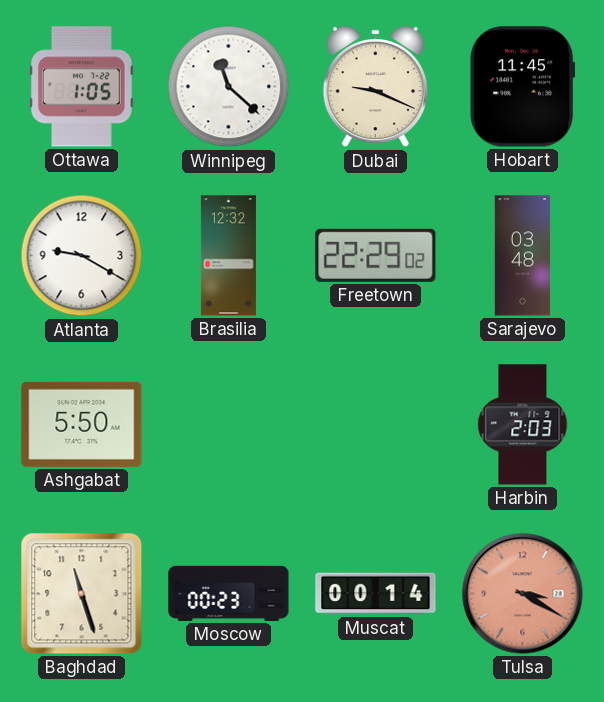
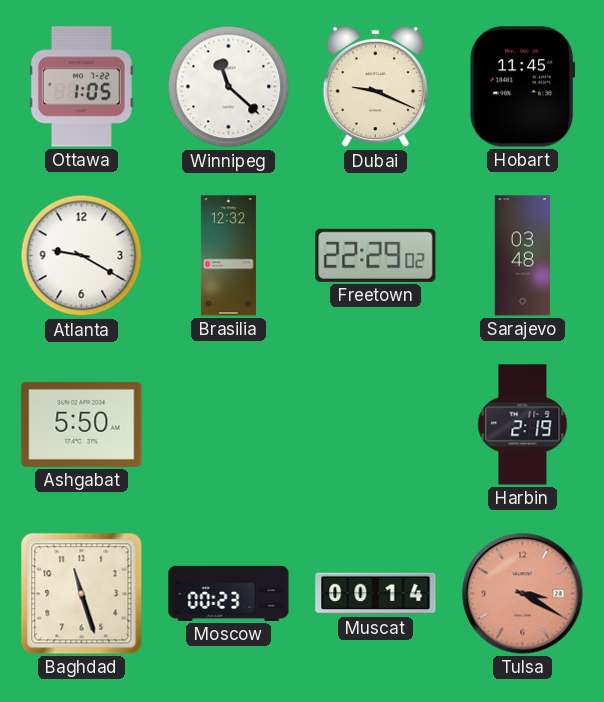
Harbin: 2:03 -> 2:19 (523, 425)
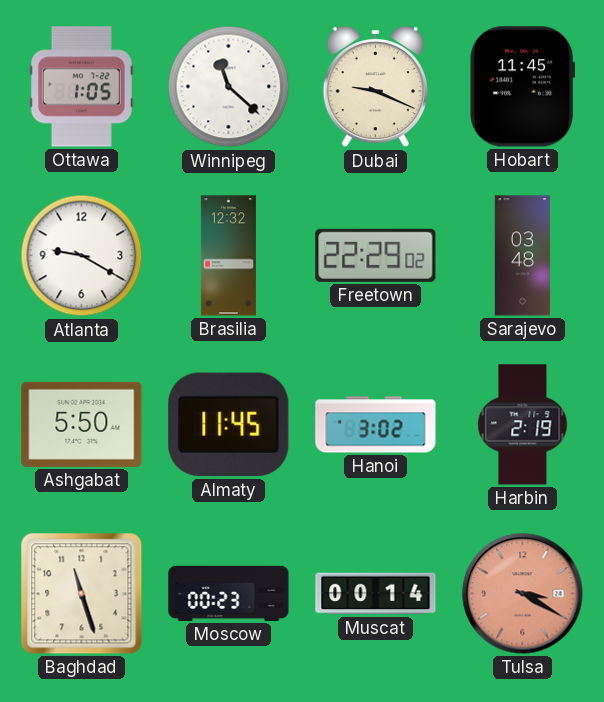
Almaty: none -> 11:45 (229, 425)
Hanoi: none -> 3:02 (376, 425)
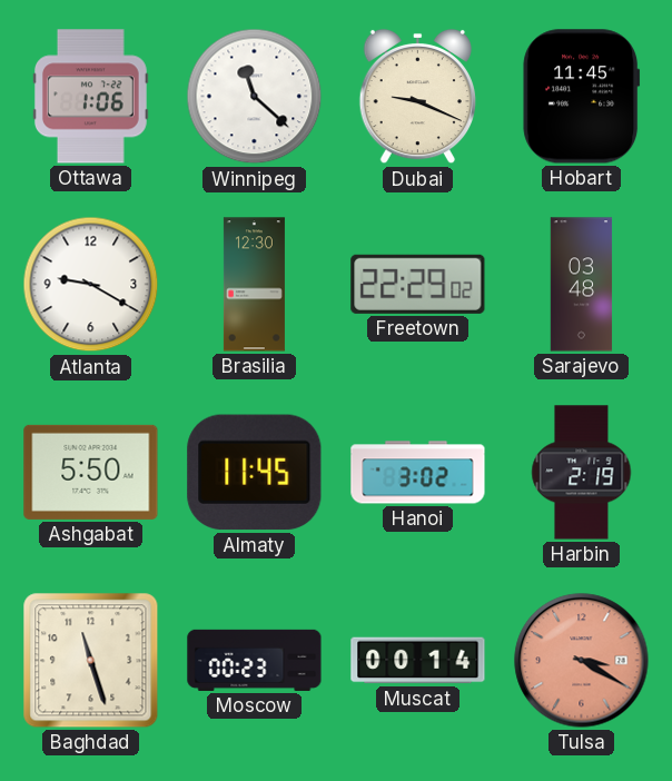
Ottawa: 1:05 -> 1:06 (90, 97)
Brasilia: 12:32 -> 12:30 (254, 285)
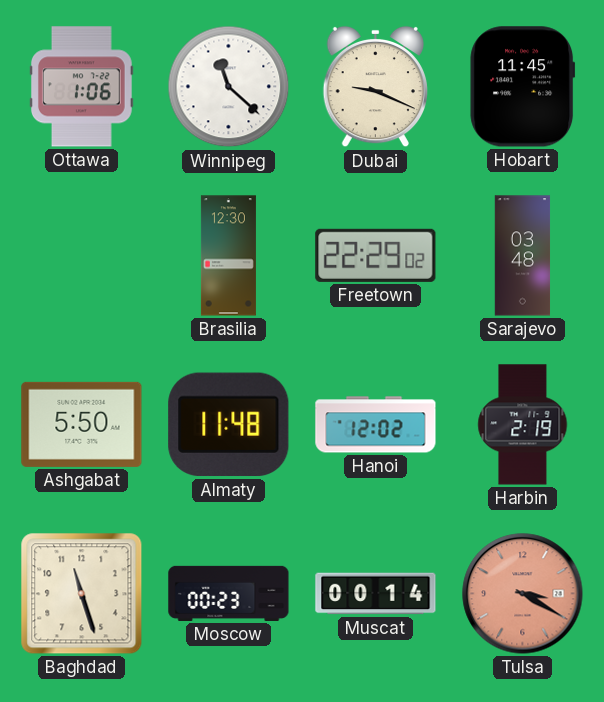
Atlanta: 9:20 -> none (91, 285)
Almaty: 11:45 -> 11:48 (229, 425)
Hanoi: 3:02 -> 12:02 (376, 425)
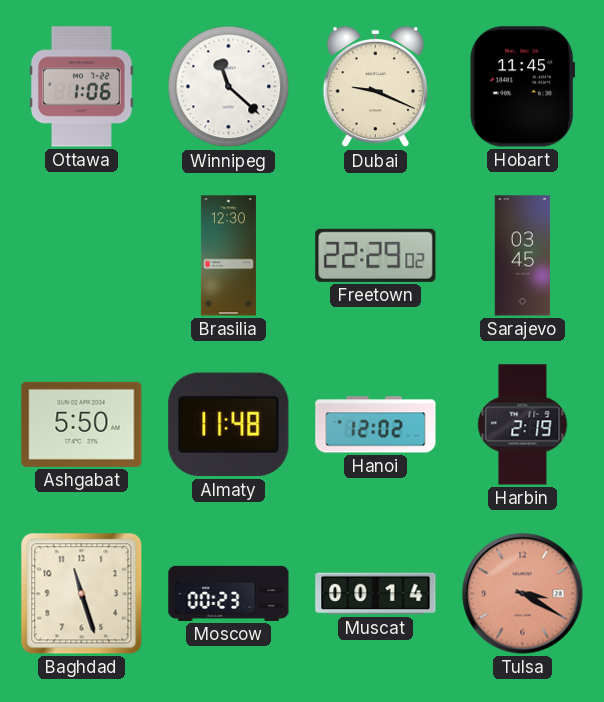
Sarajevo: 03:48 -> 03:45 (523, 256)
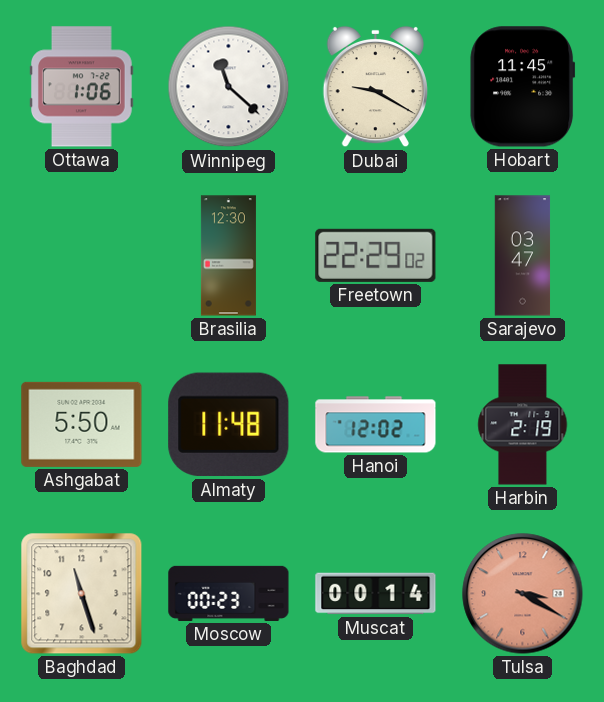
Dubai: 9:19 -> 9:20 (375, 87)
Sarajevo: 03:45 -> 03:47 (523, 256)
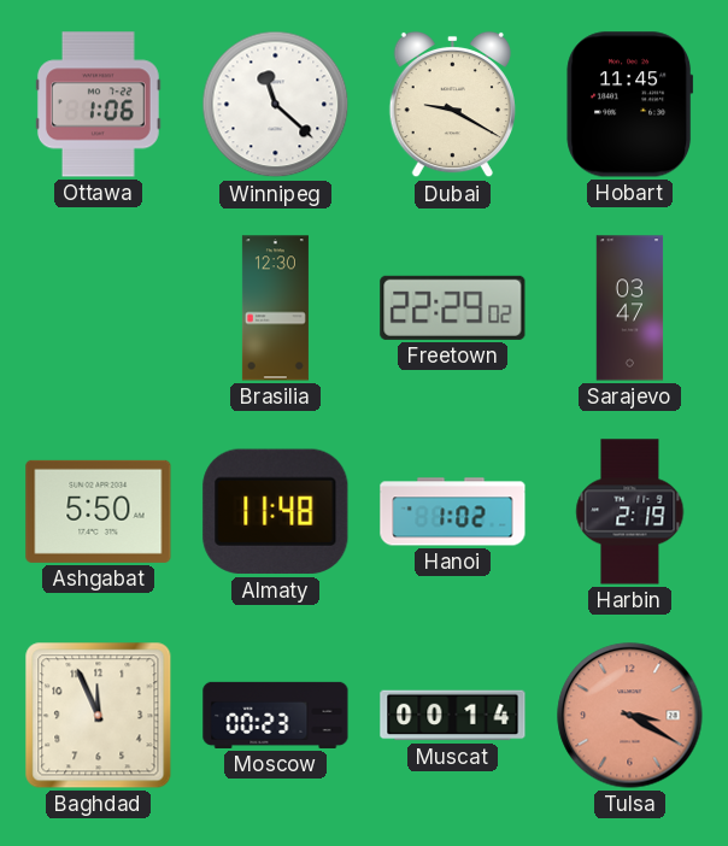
Hanoi: 12:02 -> 1:02 (453, 512)
Baghdad: 11:27 -> 11:56 (99, 716)
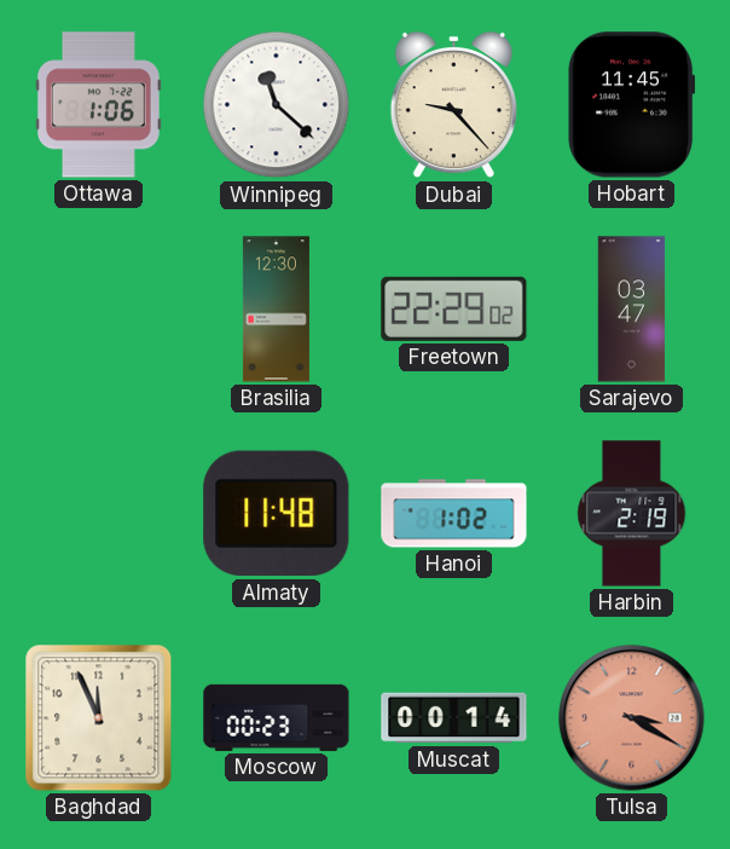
Dubai: 9:20 -> 9:23 (453, 105)
Ashgabat: 5:50 -> none (99, 511)
